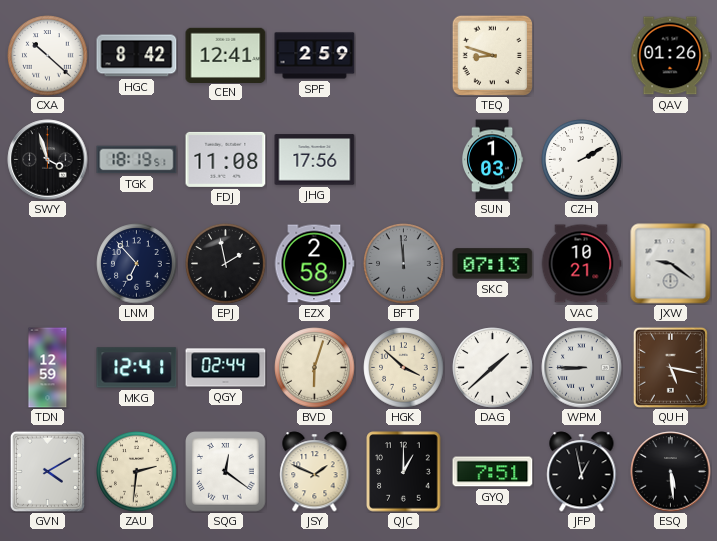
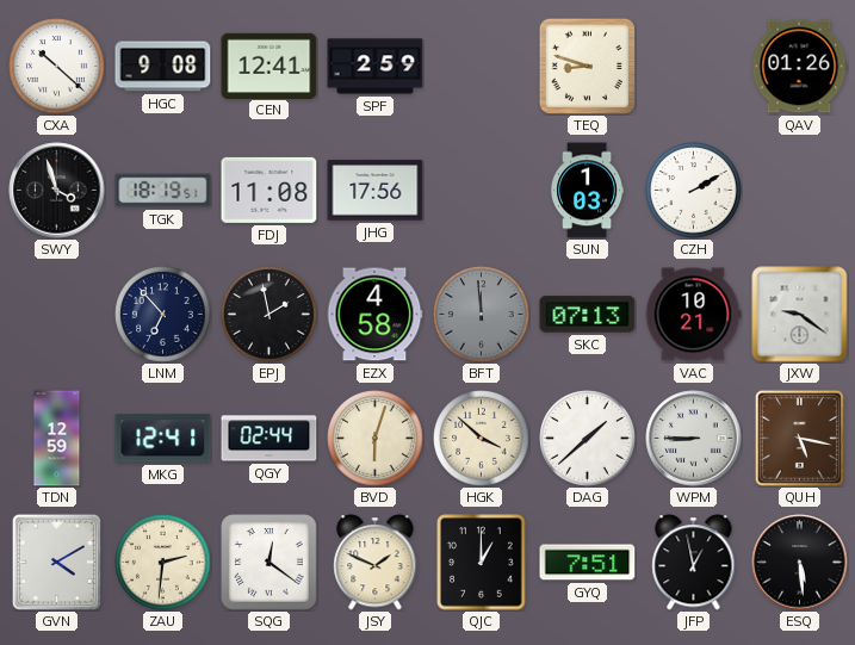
HGC: 8:42 -> 9:08 (163, 67)
EZX: 2:58 -> 4:58 (374, 315)
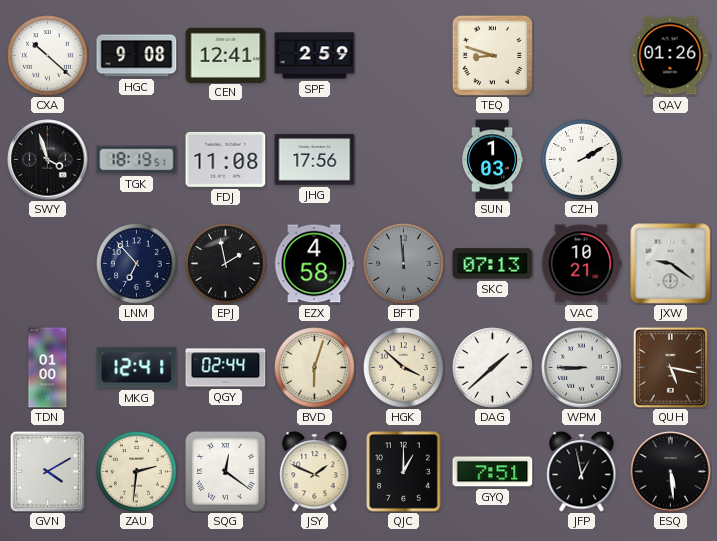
TDN: 12:59 -> 01:00 (48, 368)
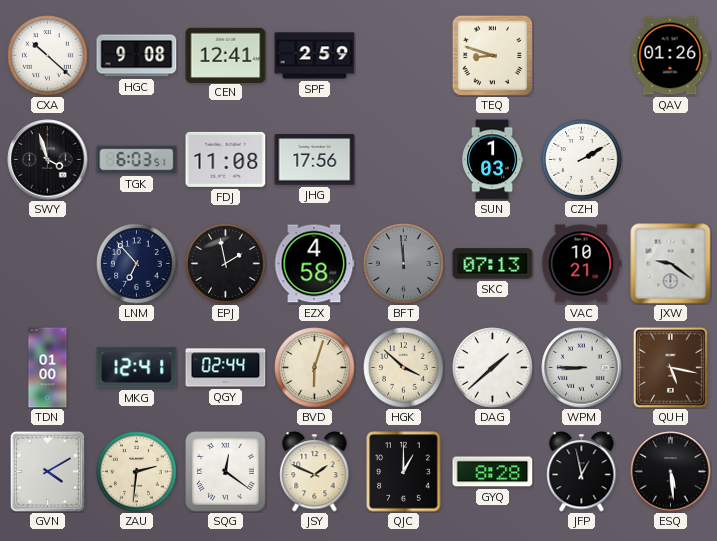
TGK: 18:19 -> 6:03 (137, 160)
GYQ: 7:51 -> 8:28 (493, 472)
